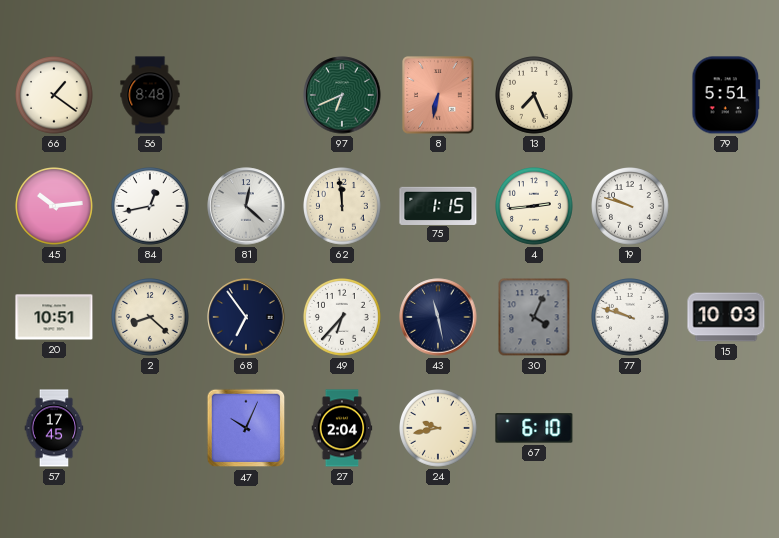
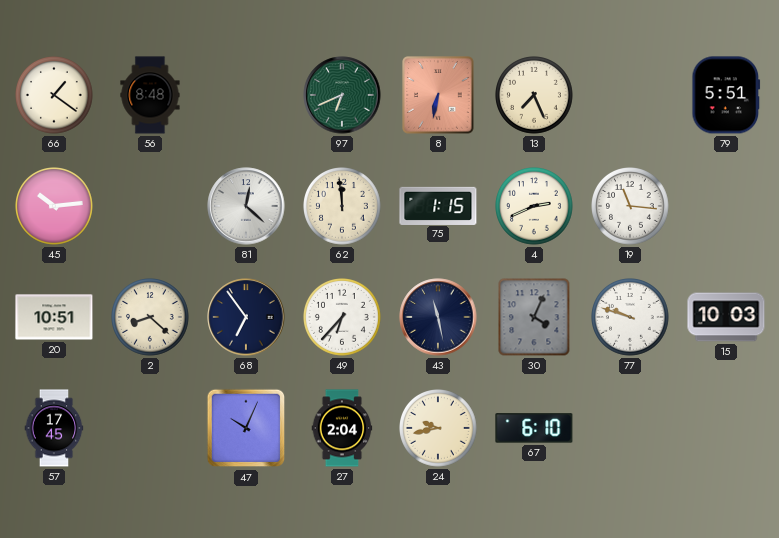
84: 12:43 -> none (151, 207)
4: 2:44 -> 2:41 (535, 207)
19: 9:48 -> 11:16 (631, 207)
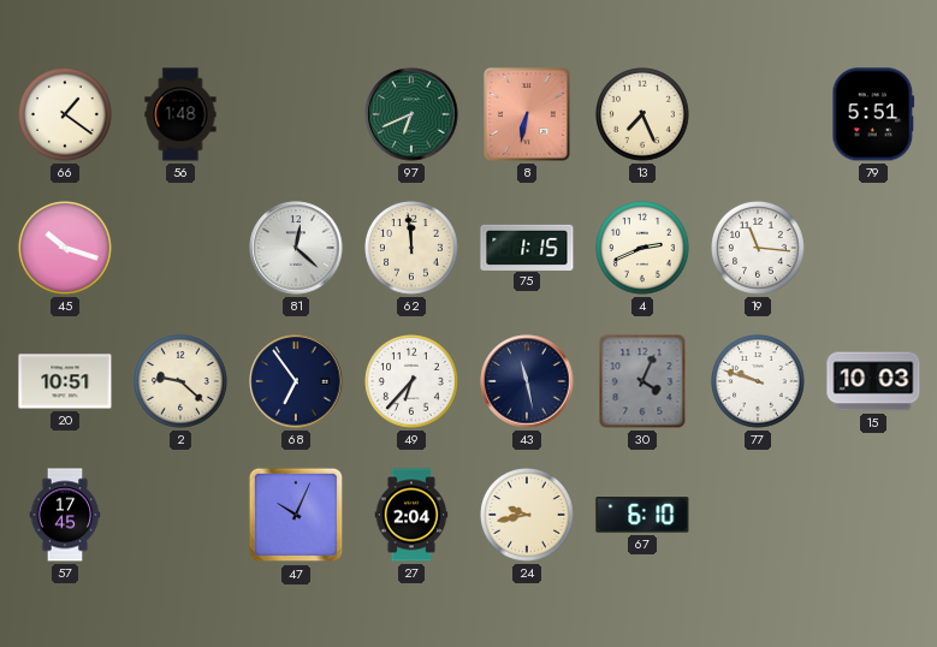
56: 8:48 -> 1:48 (180, 114)
45: 10:14 -> 10:18 (66, 249)
2: 8:22 -> 9:22 (182, 382)
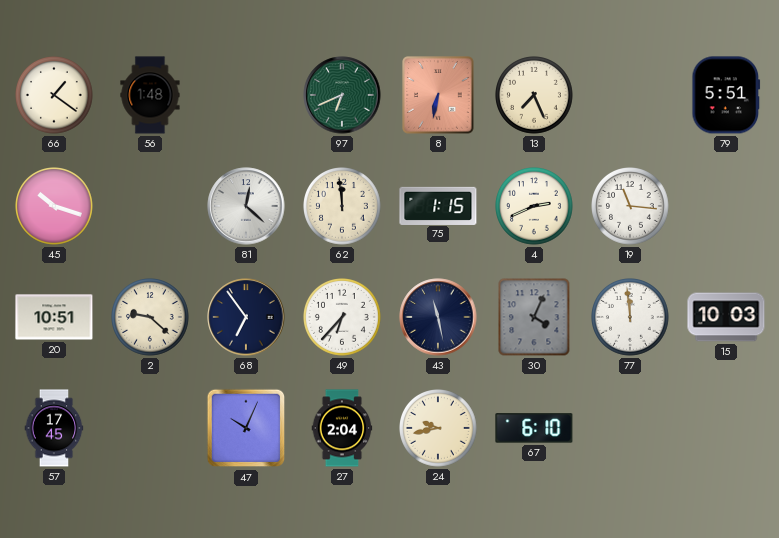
77: 9:48 -> 11:59 (631, 318)
